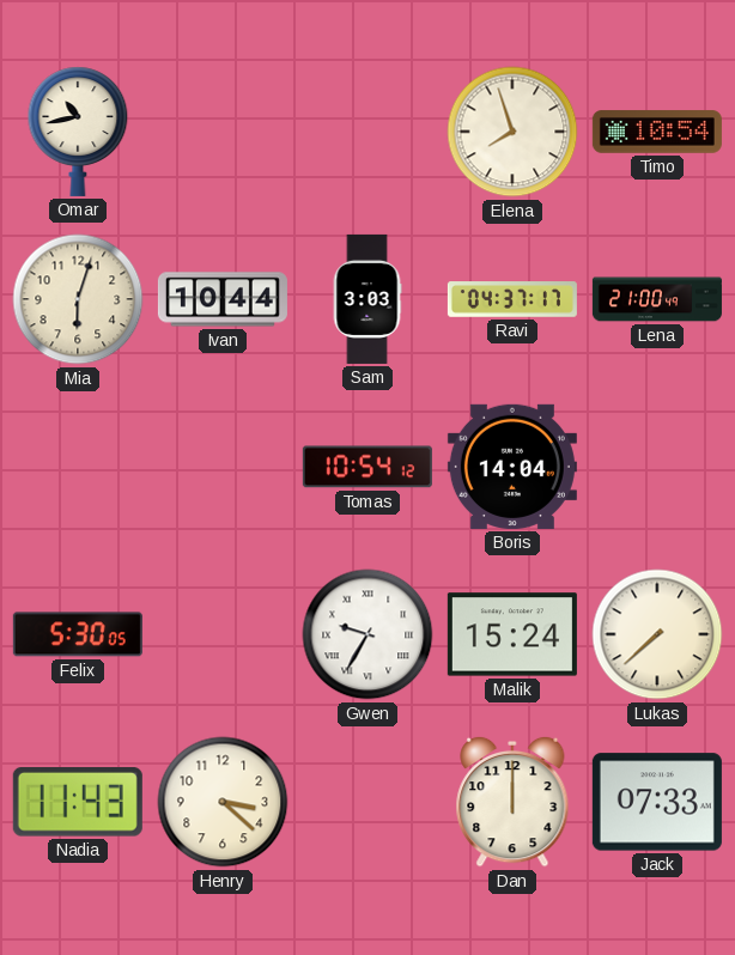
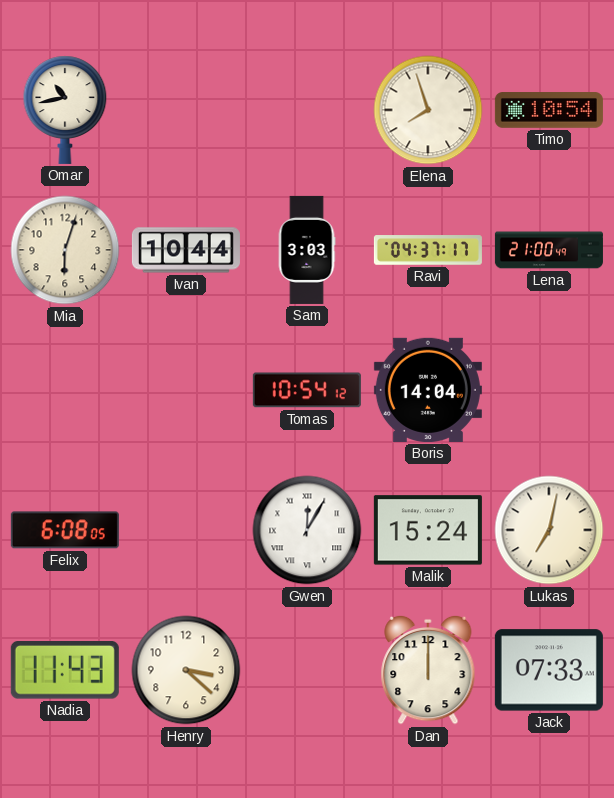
Felix: 5:30 -> 6:08 (65, 530)
Gwen: 9:35 -> 12:05 (307, 530)
Lukas: 7:38 -> 7:02 (549, 530)
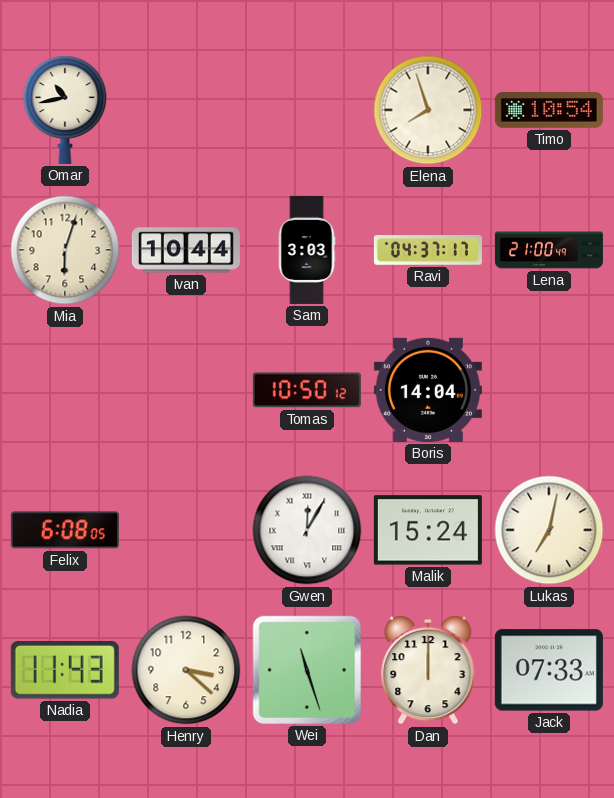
Tomas: 10:54 -> 10:50 (307, 390)
Wei: none -> 11:27 (307, 670)
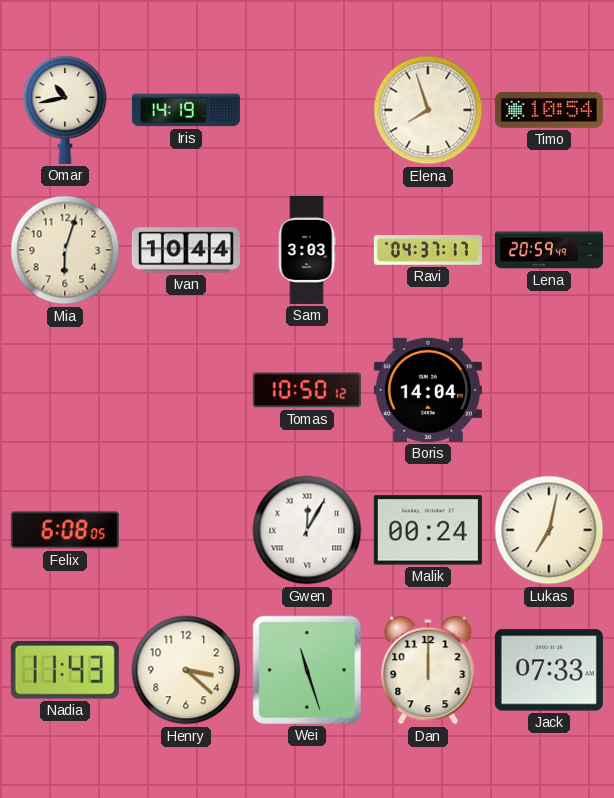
Iris: none -> 14:19 (186, 110)
Lena: 21:00 -> 20:59 (549, 250)
Malik: 15:24 -> 00:24 (428, 530)
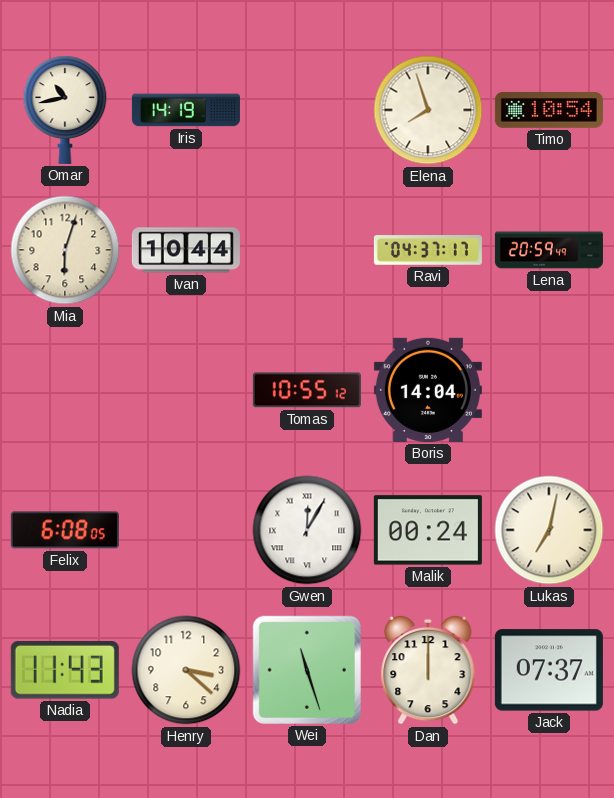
Sam: 3:03 -> none (307, 250)
Tomas: 10:50 -> 10:55 (307, 390)
Jack: 07:33 -> 07:37 (549, 670)
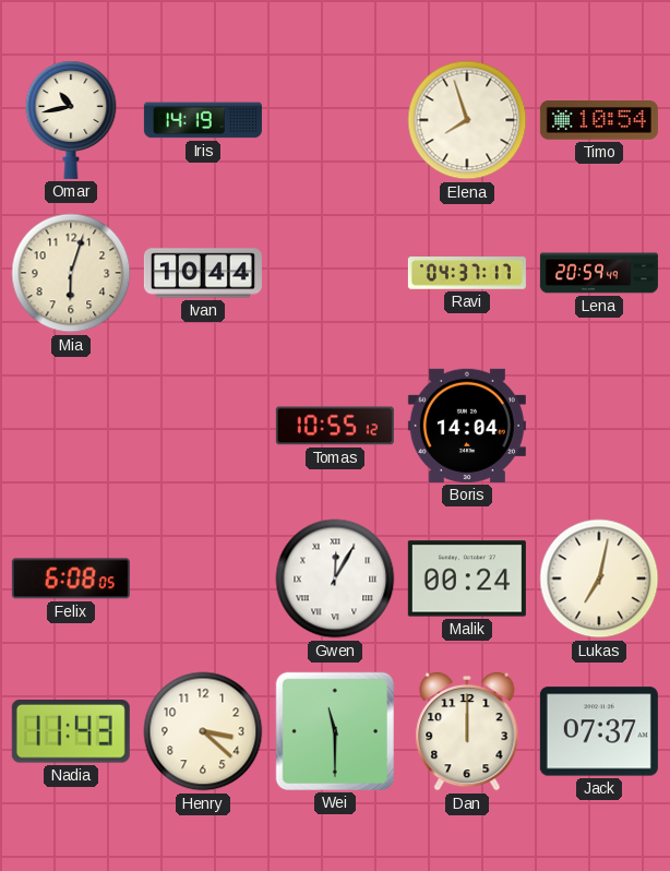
Wei: 11:27 -> 11:30 (335, 731)
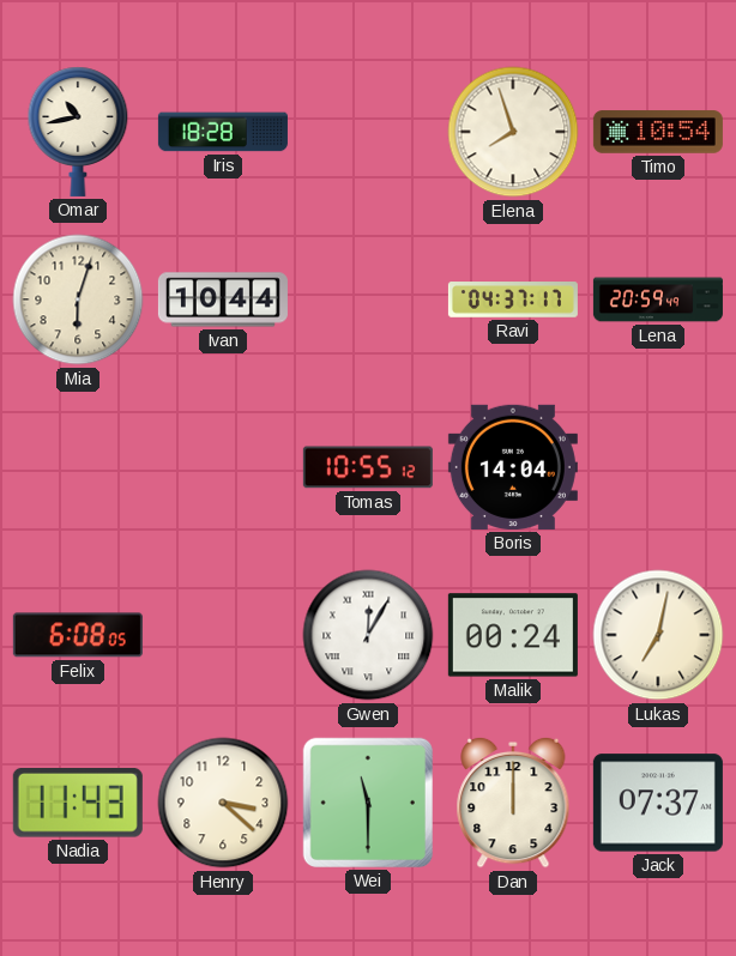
Iris: 14:19 -> 18:28 (223, 132)
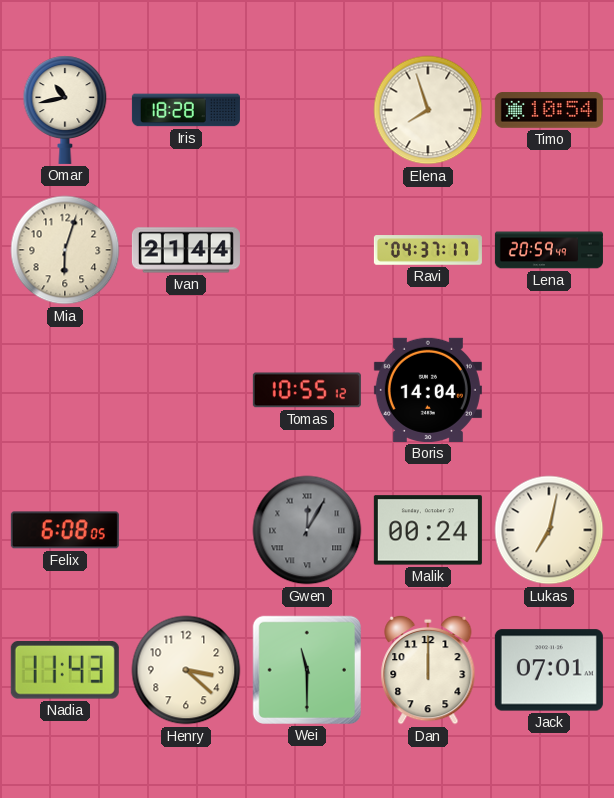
Ivan: 10:44 -> 21:44 (186, 250)
Gwen dial: white -> grey (307, 530)
Jack: 07:37 -> 07:01 (549, 670)
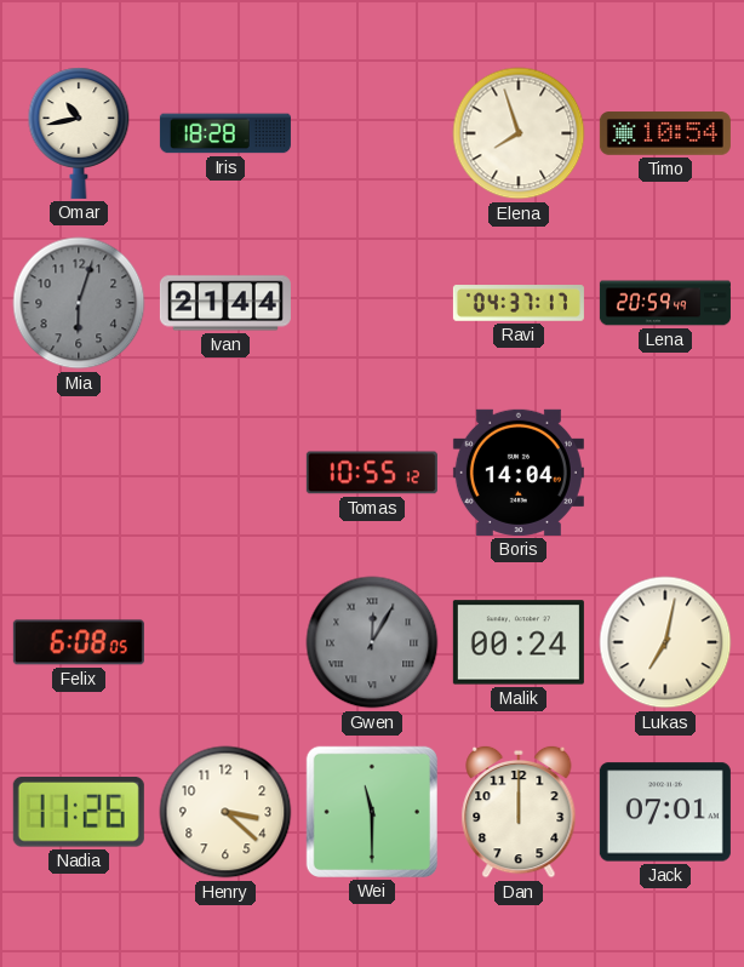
Mia dial: cream -> grey (79, 303)
Nadia: 11:43 -> 11:26 (79, 813)
